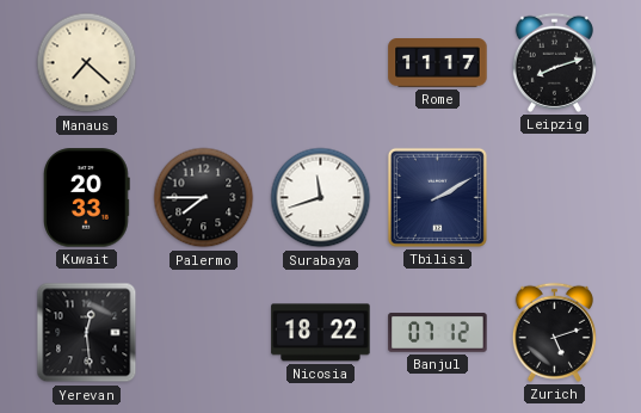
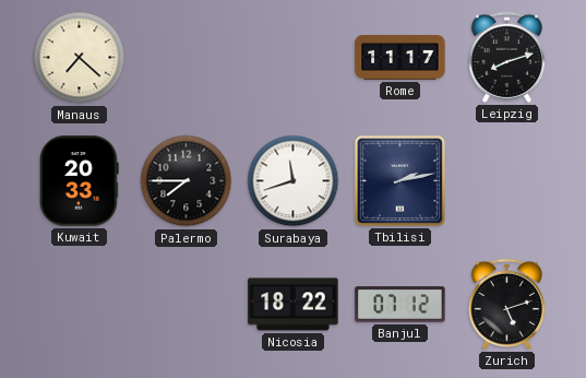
Tbilisi: 2:10 -> 2:13 (399, 180)
Yerevan: 12:29 -> none (87, 333)
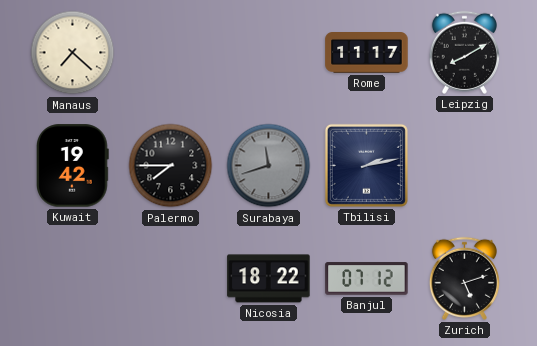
Leipzig: 8:12 -> 8:10 (464, 52)
Kuwait: 20:33 -> 19:42 (73, 166)
Surabaya dial: white -> grey (269, 166)
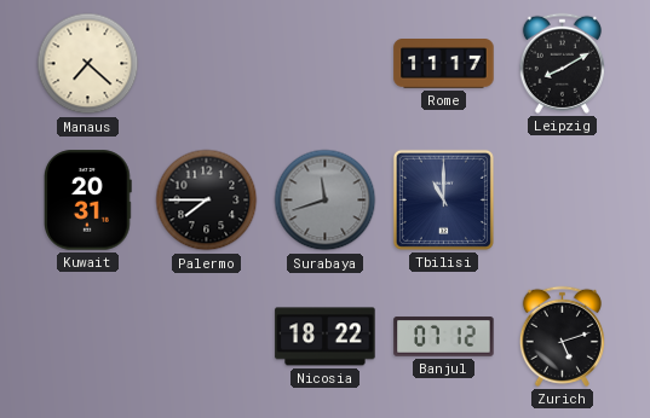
Kuwait: 19:42 -> 20:31 (88, 201)
Tbilisi: 2:13 -> 11:00 (443, 199)
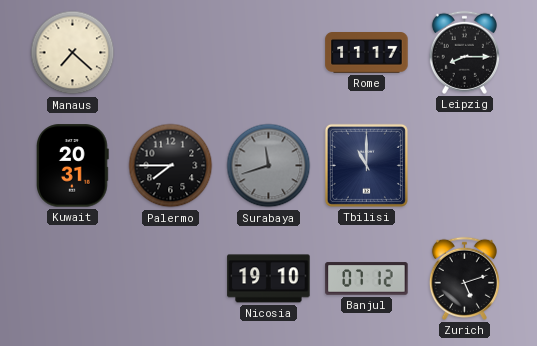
Leipzig: 8:10 -> 8:15 (464, 52)
Nicosia: 18:22 -> 19:10 (269, 279)
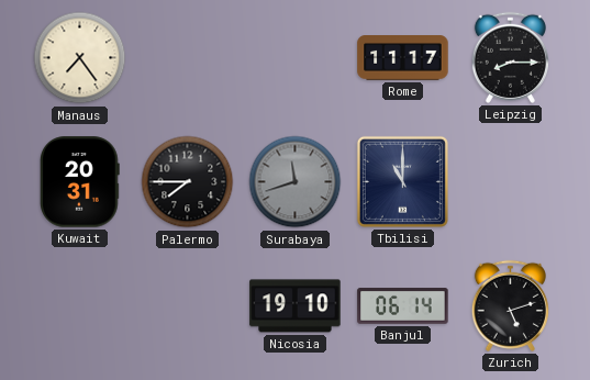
Manaus: 7:22 -> 7:24 (80, 58)
Banjul: 07:12 -> 06:14 (403, 306)
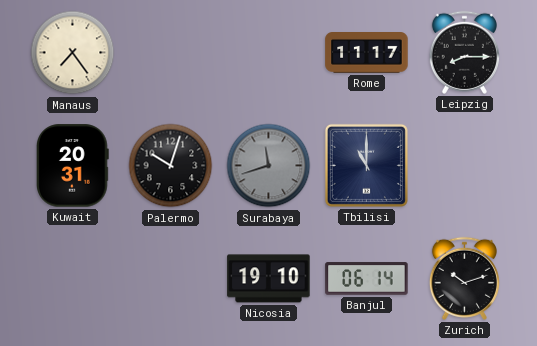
Palermo: 7:45 -> 10:03 (171, 166)
Zurich: 5:12 -> 10:12 (464, 278)
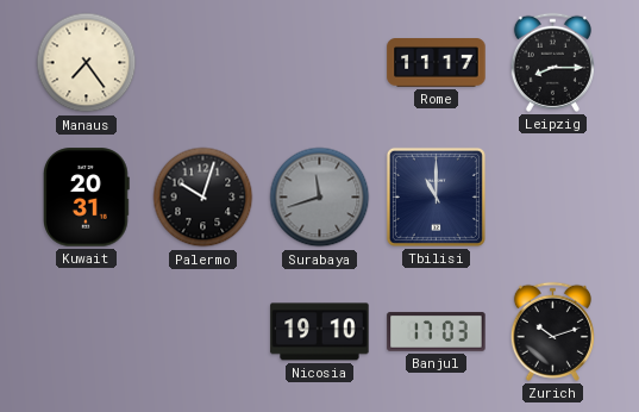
Banjul: 06:14 -> 17:03 (437, 332)
